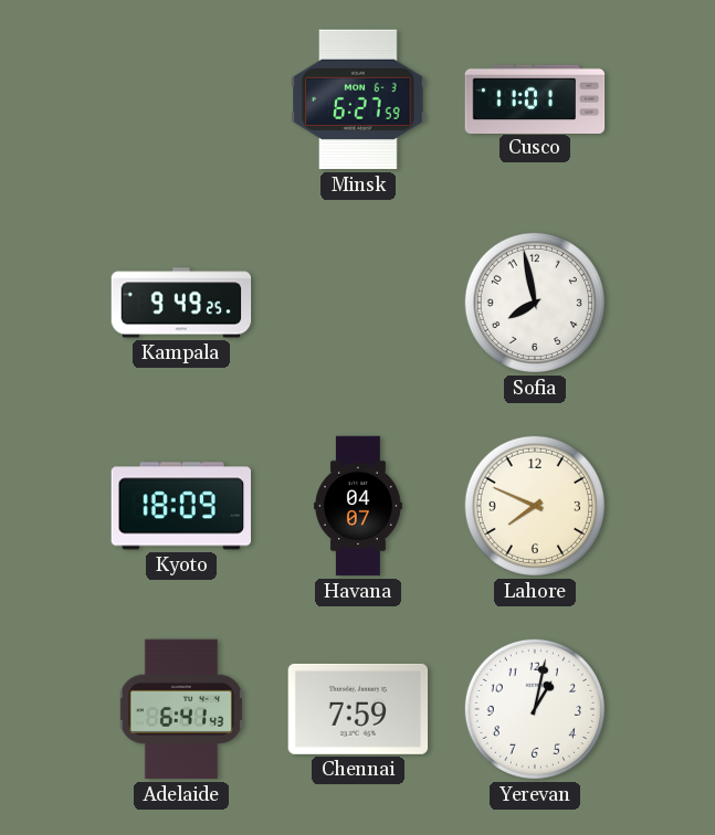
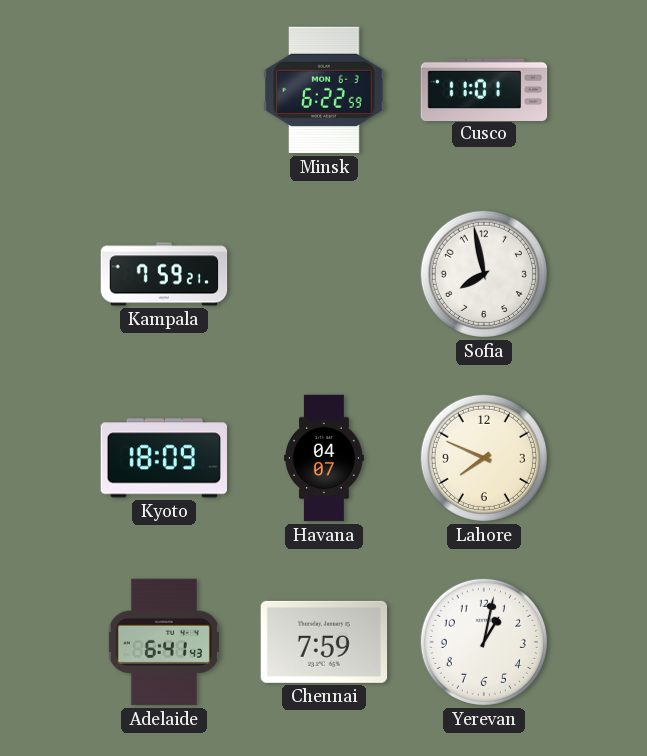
Minsk: 6:27 -> 6:22 (324, 90)
Kampala: 9:49 -> 7:59 (164, 274)
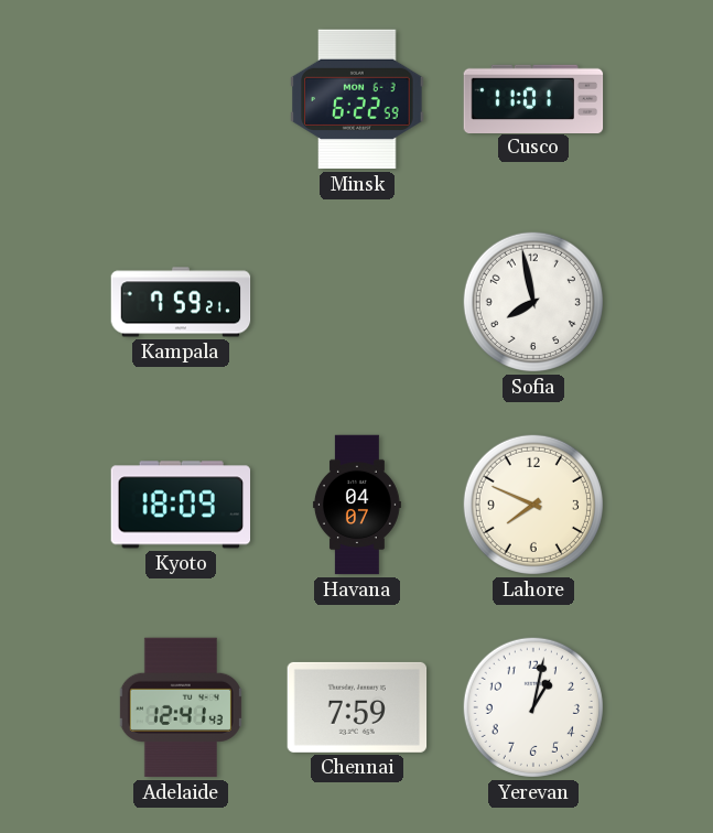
Adelaide: 6:41 -> 12:41 (181, 707)
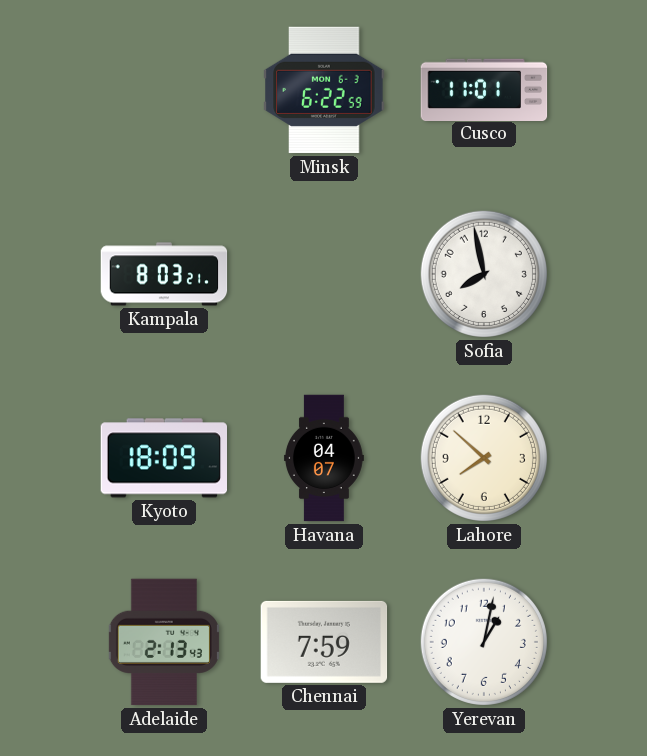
Kampala: 7:59 -> 8:03 (164, 274)
Lahore: 7:49 -> 7:52 (484, 458)
Adelaide: 12:41 -> 2:13 (164, 642)
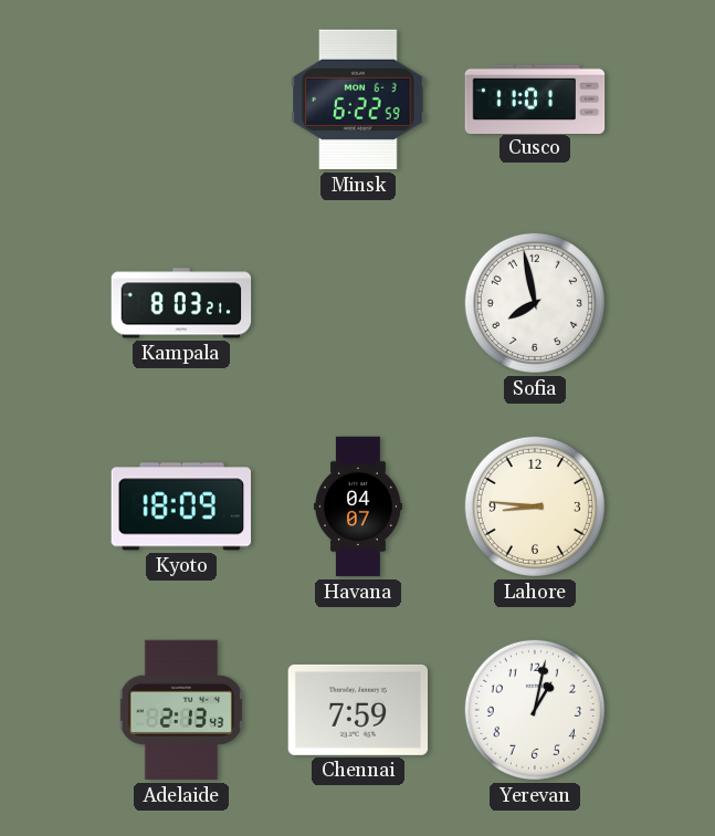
Lahore: 7:52 -> 8:46 (535, 506)
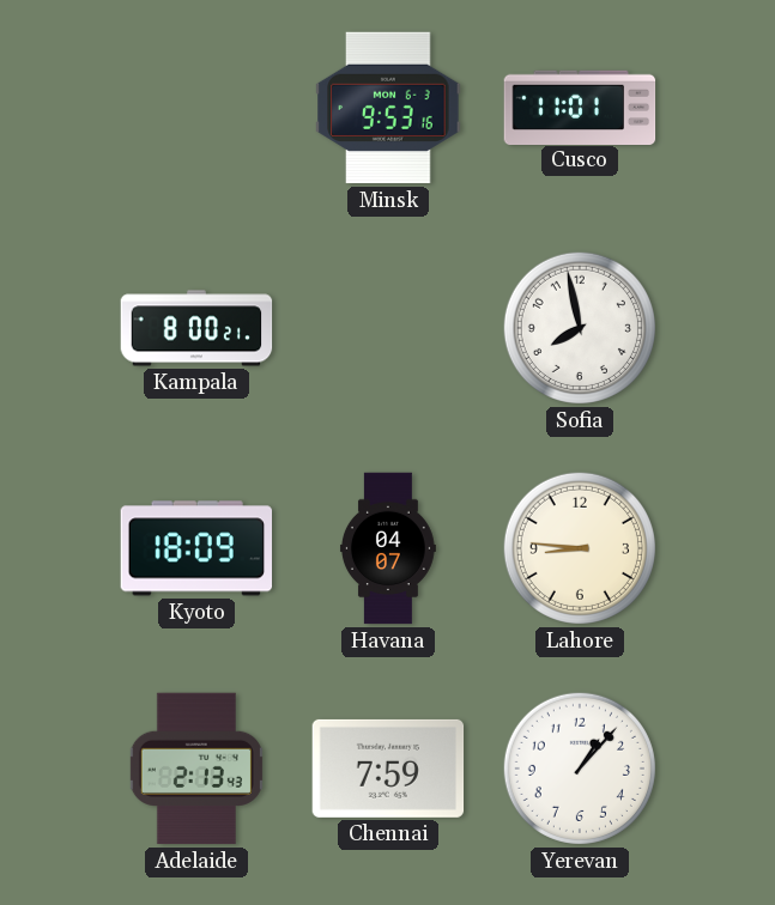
Minsk: 6:22 -> 9:53 (388, 108)
Kampala: 8:03 -> 8:00 (196, 328)
Yerevan: 1:02 -> 1:07 (580, 769)
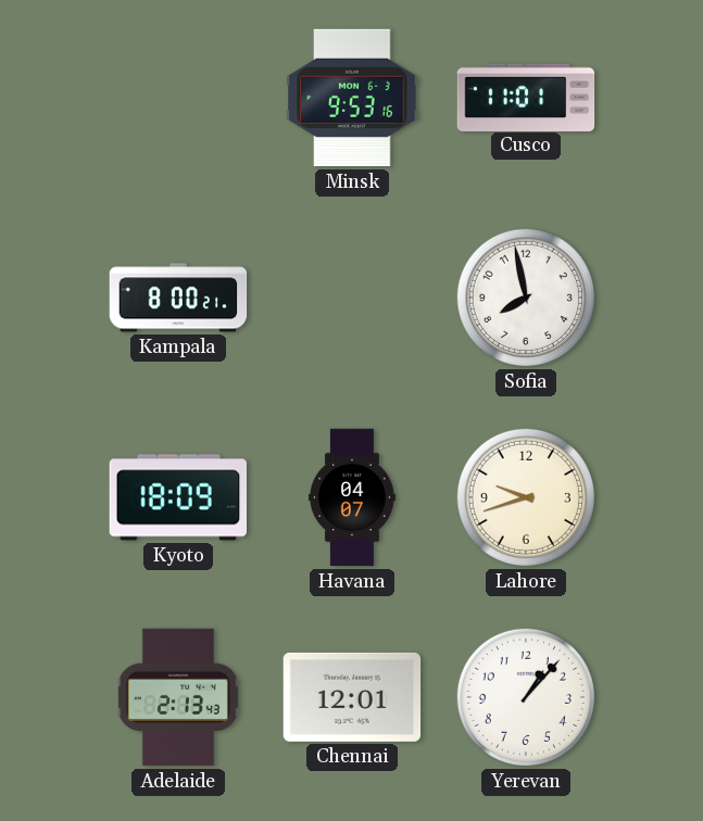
Lahore: 8:46 -> 9:42 (526, 497)
Chennai: 7:59 -> 12:01 (352, 697)
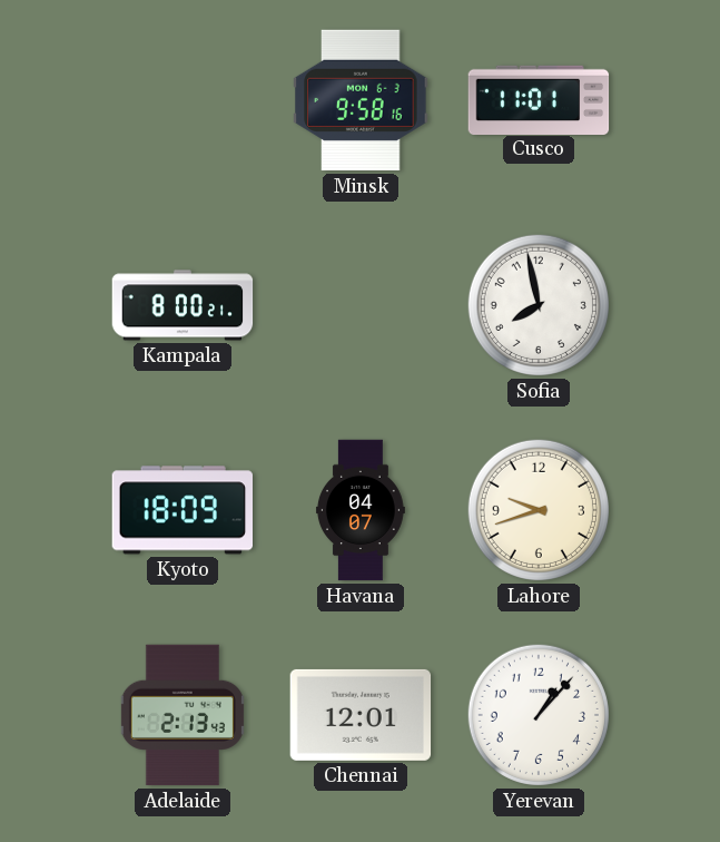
Minsk: 9:53 -> 9:58 (361, 100)
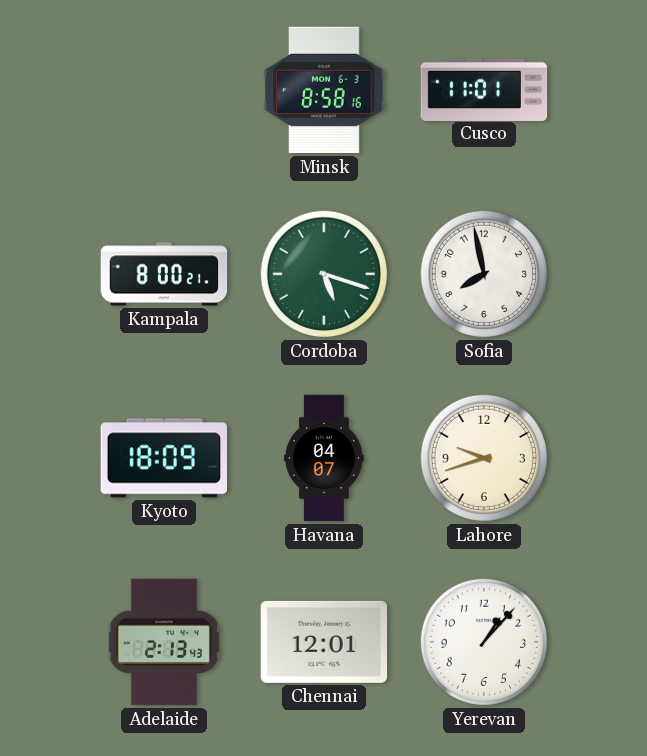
Minsk: 9:58 -> 8:58 (324, 90)
Cordoba: none -> 5:18 (324, 274)
